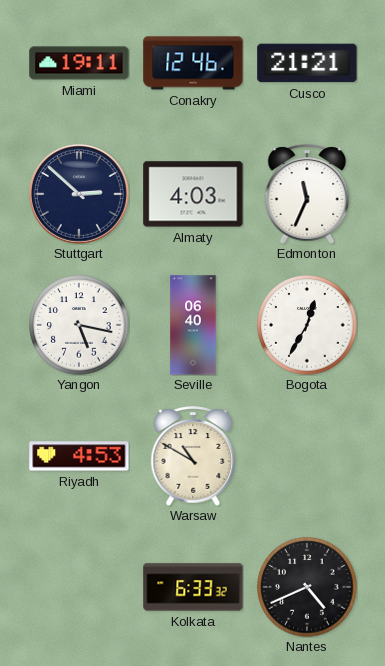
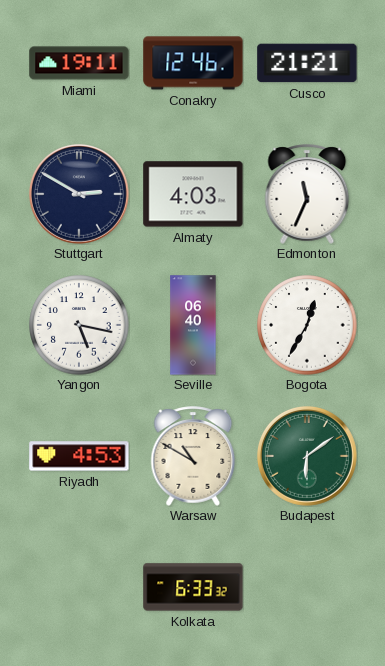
Stuttgart: 2:52 -> 2:50 (79, 194)
Budapest: none -> 6:09 (307, 456)
Nantes: 4:41 -> none (307, 587)
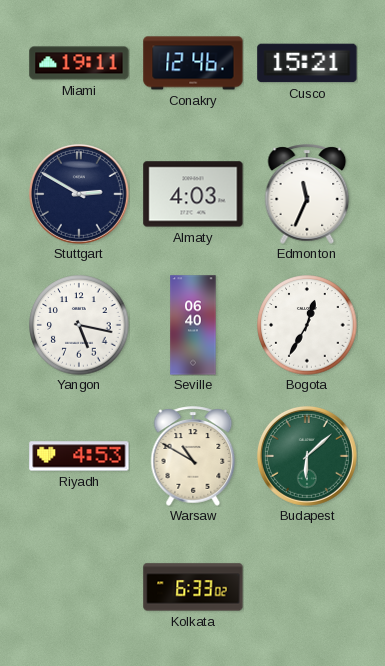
Cusco: 21:21 -> 15:21 (307, 63)
Budapest: 6:09 -> 6:08 (307, 456)
Kolkata: 6:33:32 -> 6:33:02 (193, 587)
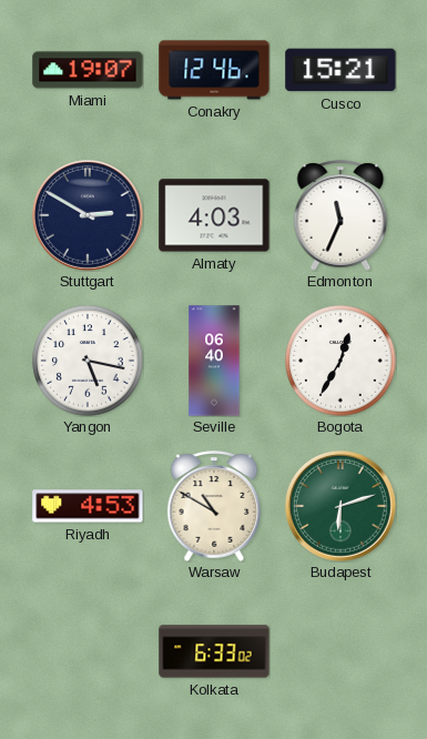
Miami: 19:11 -> 19:07 (88, 70)
Budapest: 6:08 -> 6:12 (340, 506)
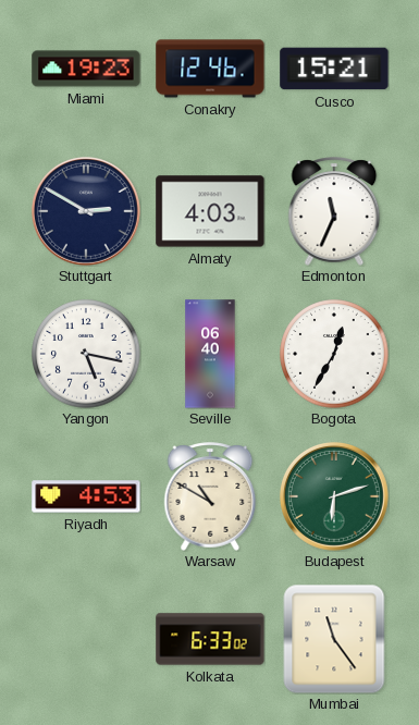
Miami: 19:07 -> 19:23 (86, 69)
Mumbai: none -> 11:24 (334, 639)
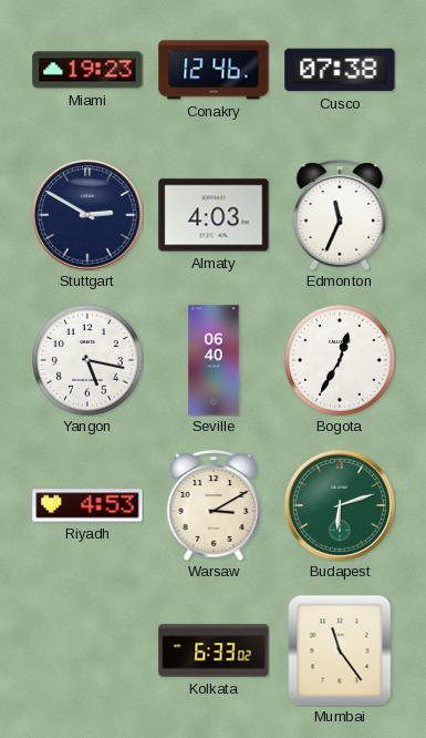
Cusco: 15:21 -> 07:38 (340, 70)
Warsaw: 10:50 -> 3:10 (214, 505)
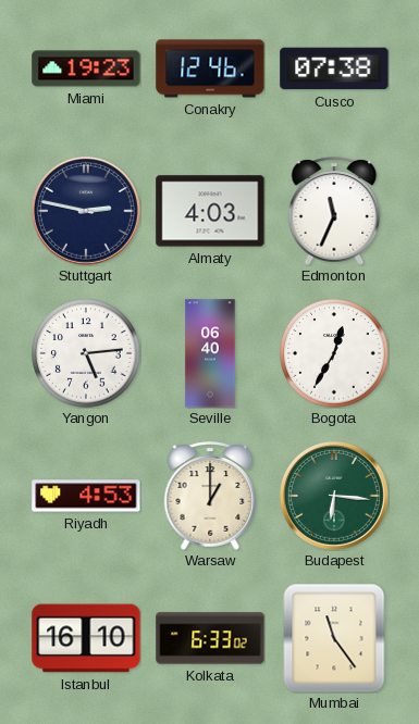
Stuttgart: 2:50 -> 2:47 (86, 211)
Yangon: 5:17 -> 5:14 (86, 353)
Warsaw: 3:10 -> 1:00 (210, 496)
Budapest: 6:12 -> 6:16 (334, 496)
Istanbul: none -> 16:10 (86, 638)
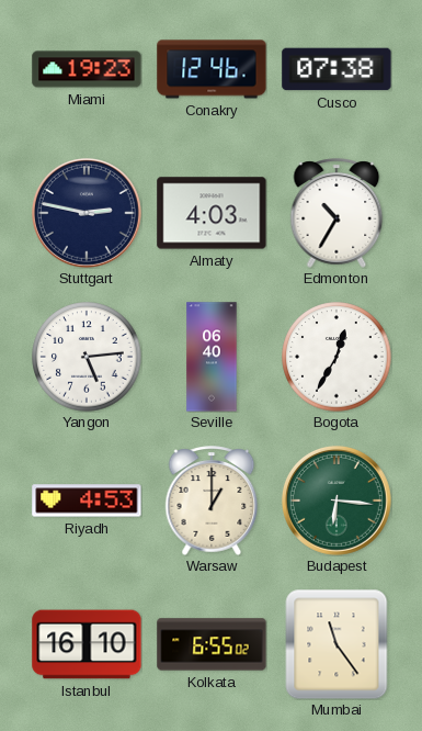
Edmonton: 11:34 -> 10:35 (337, 213)
Kolkata: 6:33 -> 6:55 (212, 644)
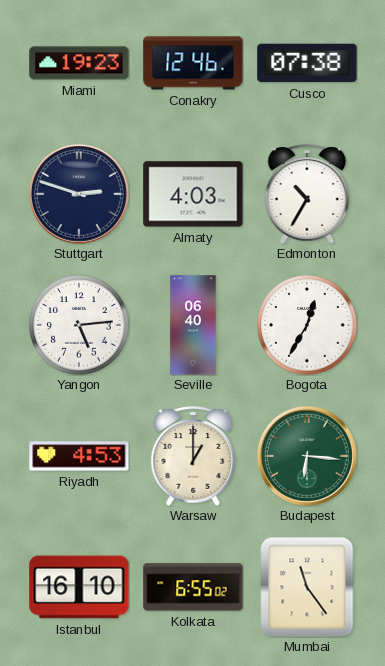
Stuttgart: 2:47 -> 2:48 (79, 194)
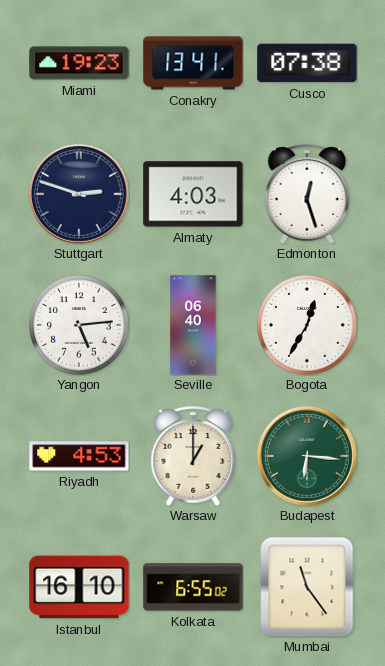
Conakry: 12:46 -> 13:41 (193, 63)
Edmonton: 10:35 -> 12:27 (307, 194)
